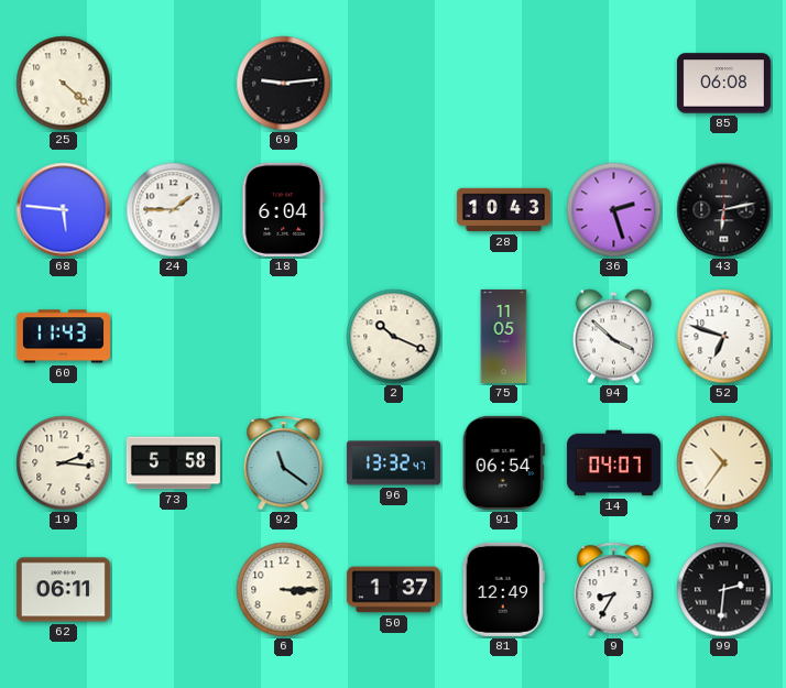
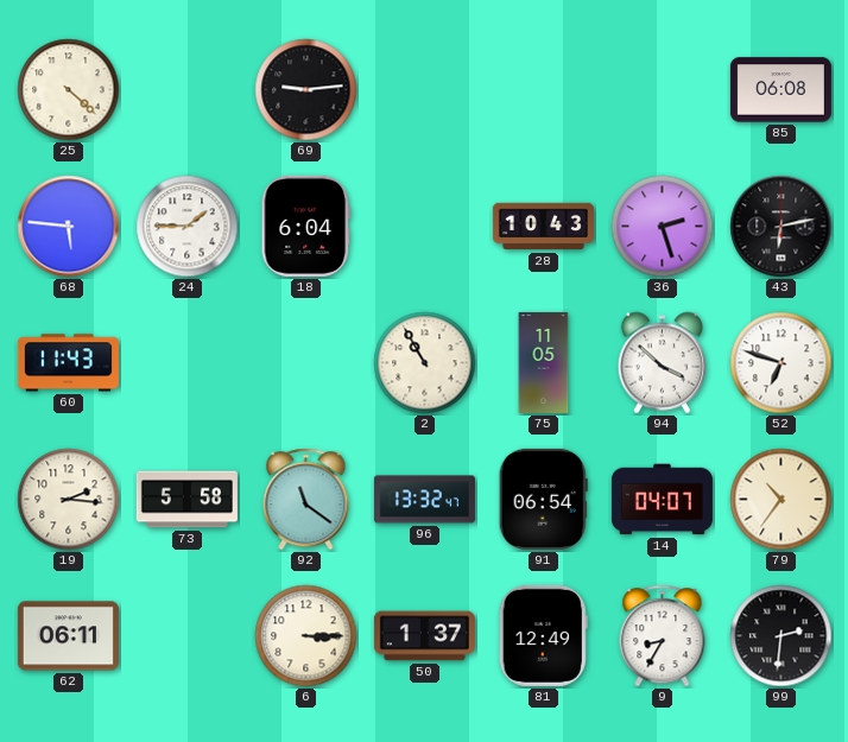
2: 10:19 -> 10:55 (425, 363)
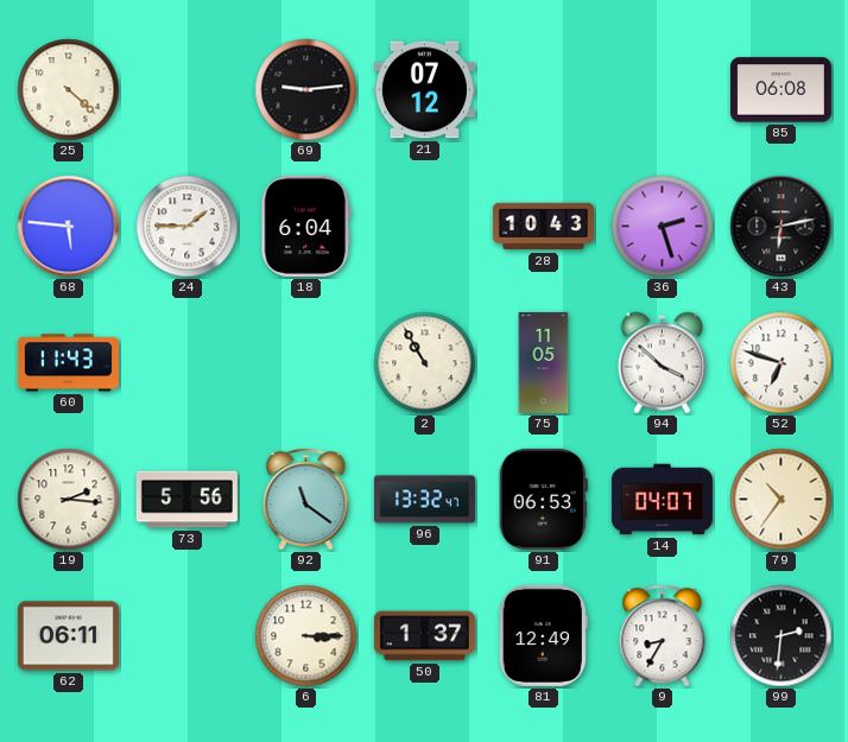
21: none -> 07:12 (424, 90)
73: 5:58 -> 5:56 (186, 500)
91: 06:54 -> 06:53 (543, 499)
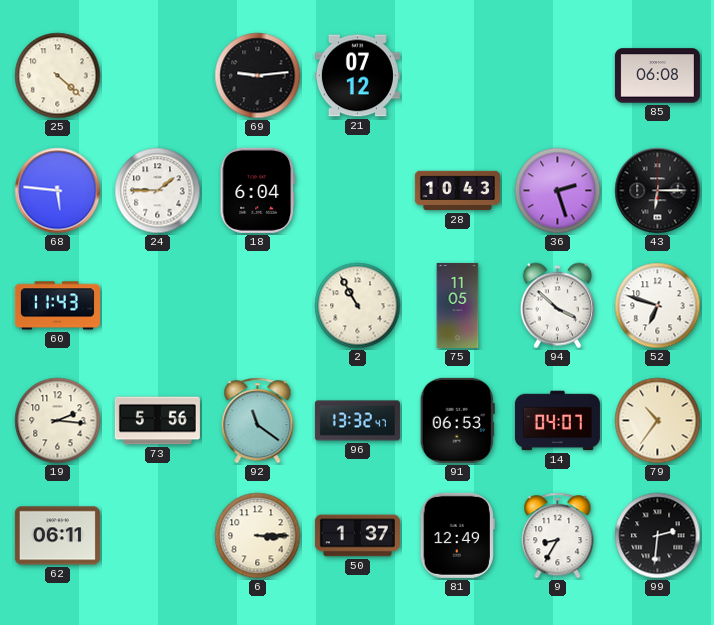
43: 6:13 -> 6:15 (658, 191)
